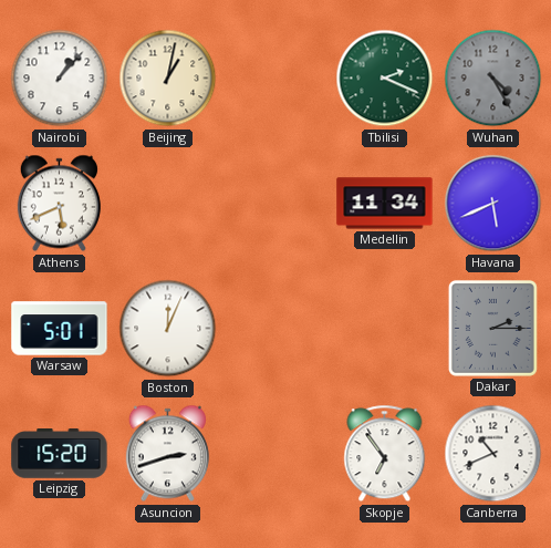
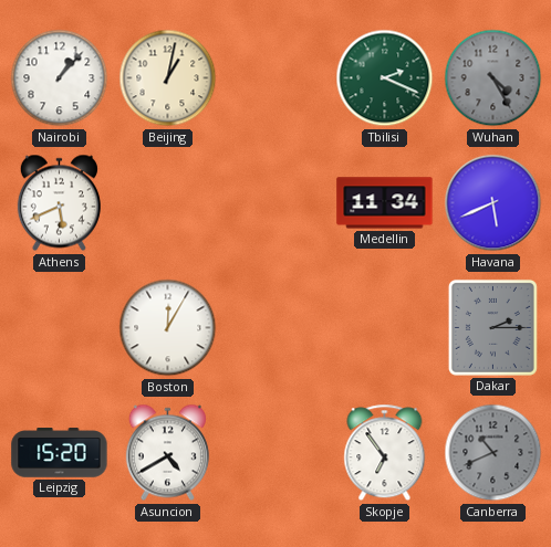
Warsaw: 5:01 -> none (60, 329)
Boston: 12:04 -> 12:05 (168, 328)
Asuncion: 2:42 -> 4:40 (167, 453)
Canberra dial: white -> grey (493, 453)
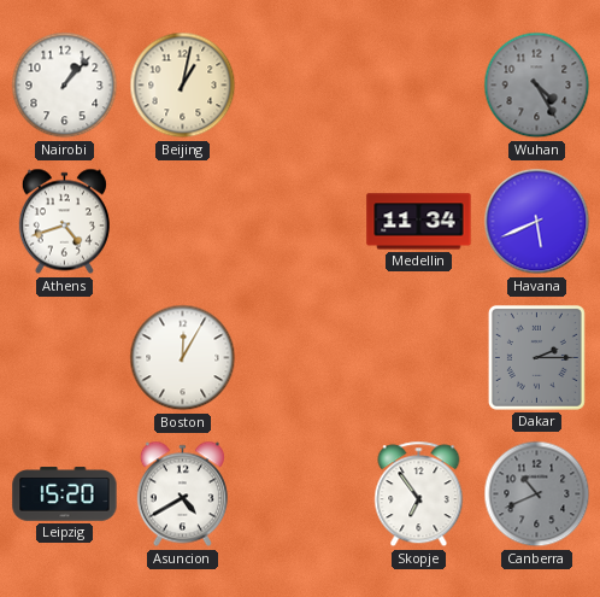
Tbilisi: 2:19 -> none (385, 78)
Athens: 5:41 -> 4:42 (64, 222)
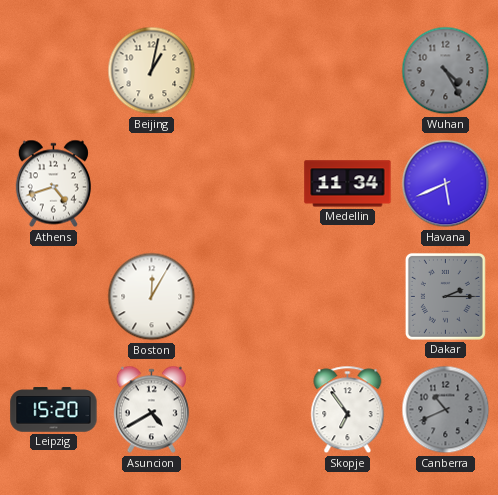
Nairobi: 1:07 -> none (65, 86)
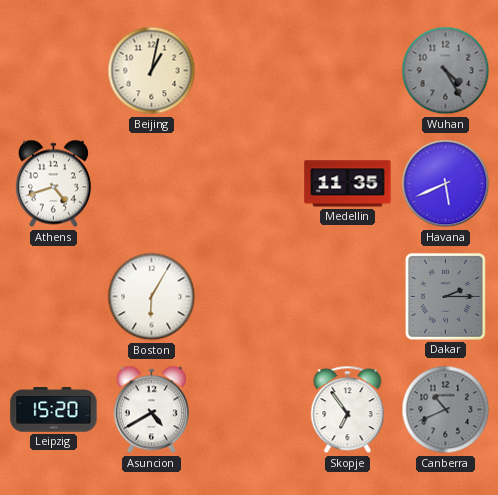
Medellin: 11:34 -> 11:35 (348, 184)
Boston: 12:05 -> 6:05 (152, 297)
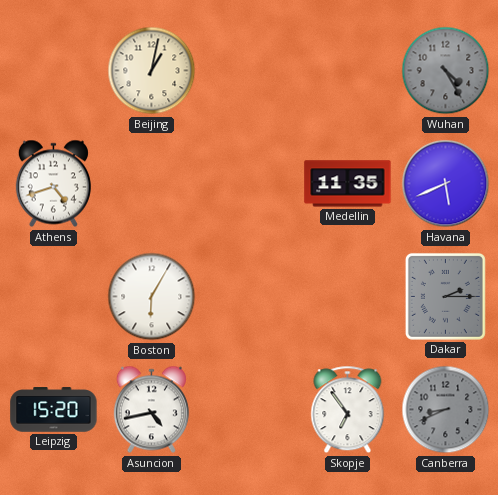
Asuncion: 4:40 -> 4:43 (151, 410)
Canberra: 10:41 -> 8:41 (446, 410)
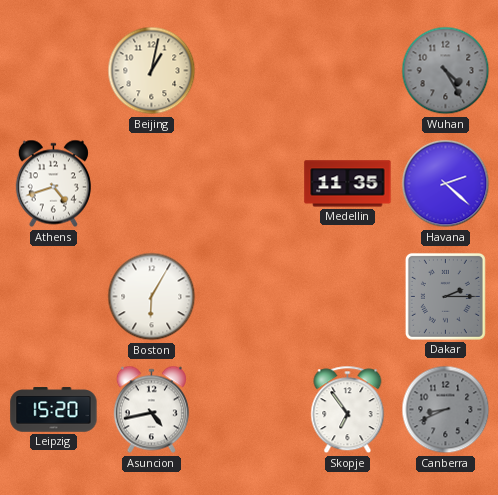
Havana: 5:41 -> 2:22 (446, 184)
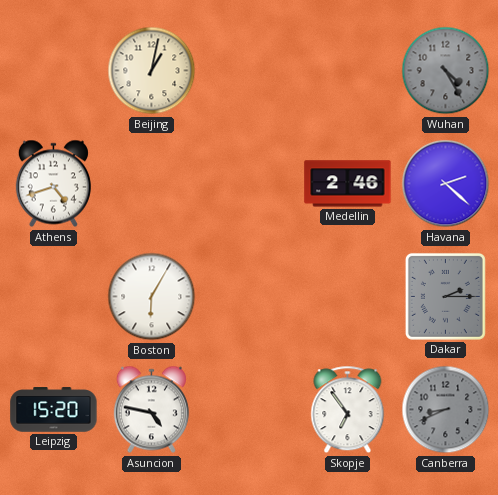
Medellin: 11:35 -> 2:46 (348, 184)
Asuncion: 4:43 -> 4:47 (151, 410)
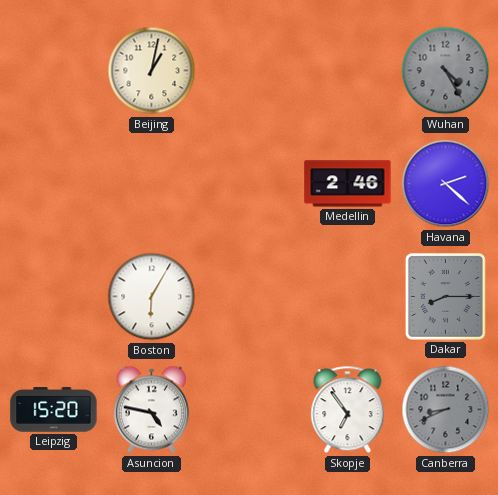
Athens: 4:42 -> none (53, 184)
Dakar: 2:15 -> 8:15 (445, 296)
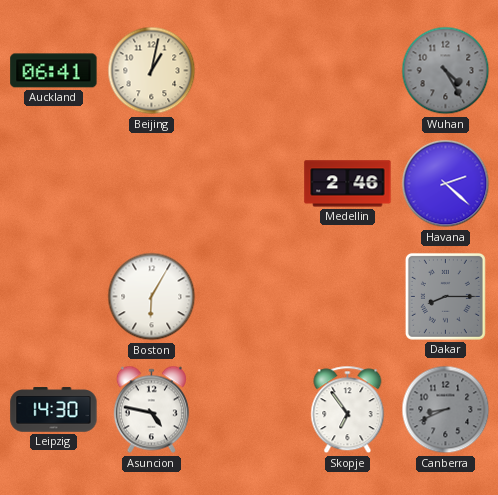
Auckland: none -> 06:41 (54, 71)
Leipzig: 15:20 -> 14:30 (54, 410)
